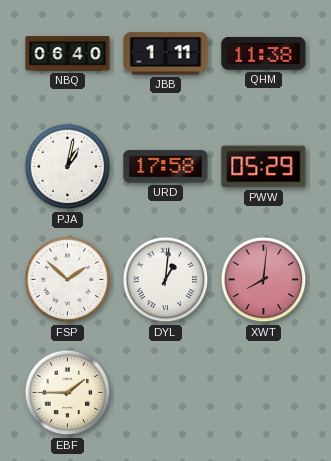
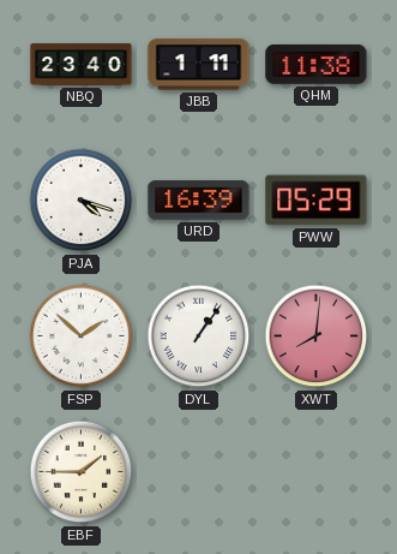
NBQ: 06:40 -> 23:40 (82, 65)
PJA: 1:02 -> 4:18 (82, 201)
URD: 17:58 -> 16:39 (199, 201)
DYL: 1:01 -> 1:06 (199, 336)
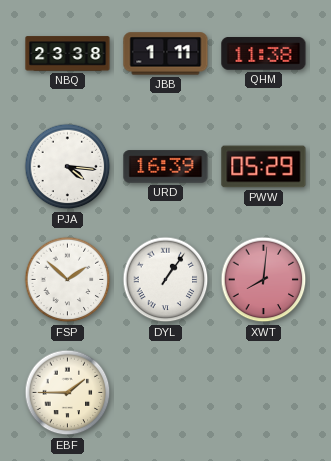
NBQ: 23:40 -> 23:38 (68, 54)
PJA: 4:18 -> 4:16 (68, 167)
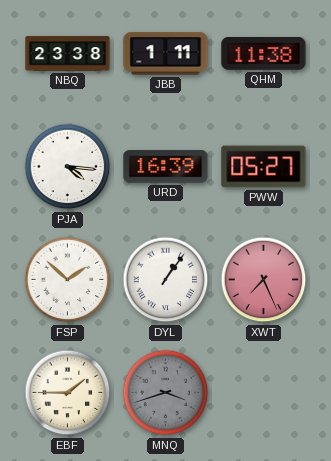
PWW: 05:29 -> 05:27 (264, 167)
XWT: 8:01 -> 7:26 (264, 280)
MNQ: none -> 3:42 (166, 393)
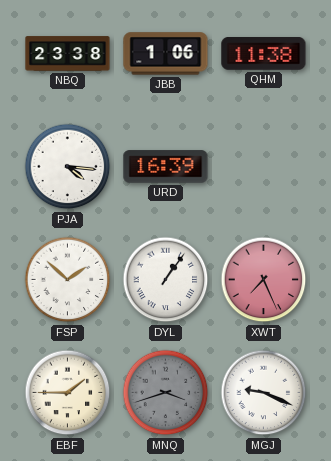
JBB: 1:11 -> 1:06 (166, 54)
PWW: 05:27 -> none (264, 167)
MGJ: none -> 9:19 (264, 393)
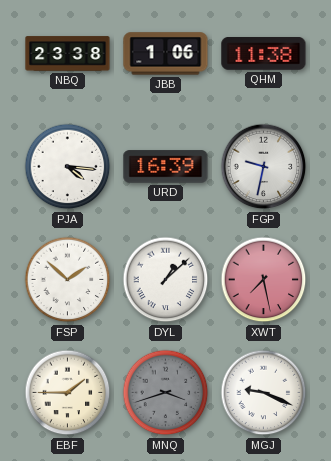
FGP: none -> 9:32 (264, 167)
DYL: 1:06 -> 1:08 (166, 280)
XWT: 7:26 -> 7:28 (264, 280)
